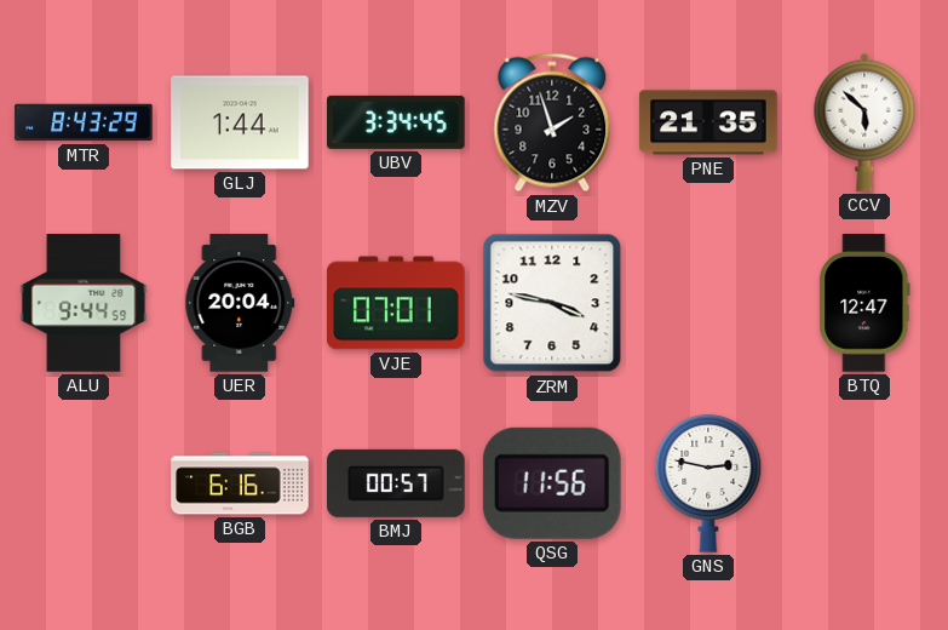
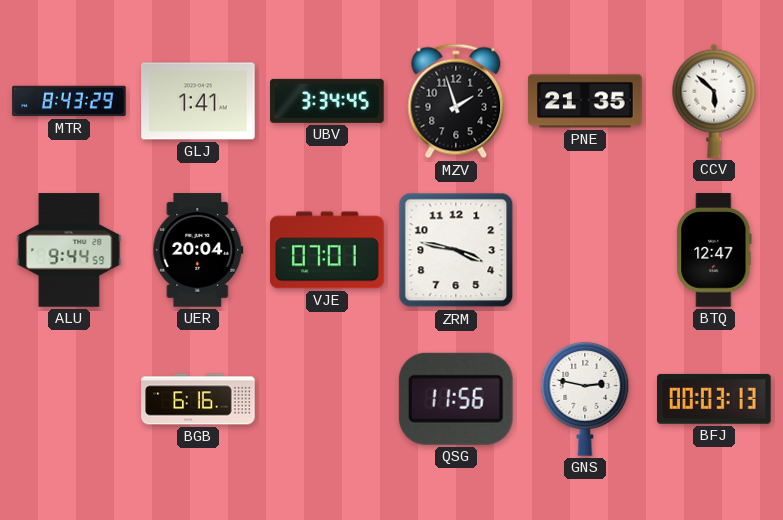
GLJ: 1:44 -> 1:41 (198, 101)
BMJ: 00:57 -> none (396, 483)
BFJ: none -> 00:03 (714, 399)
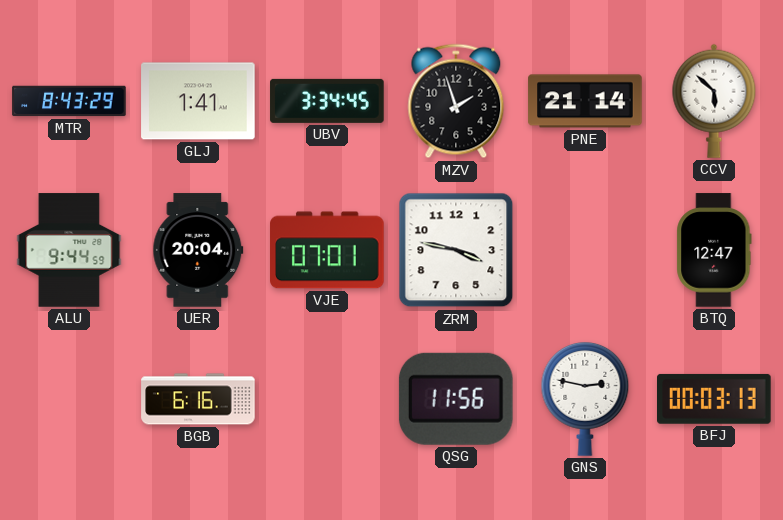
PNE: 21:35 -> 21:14 (585, 101)
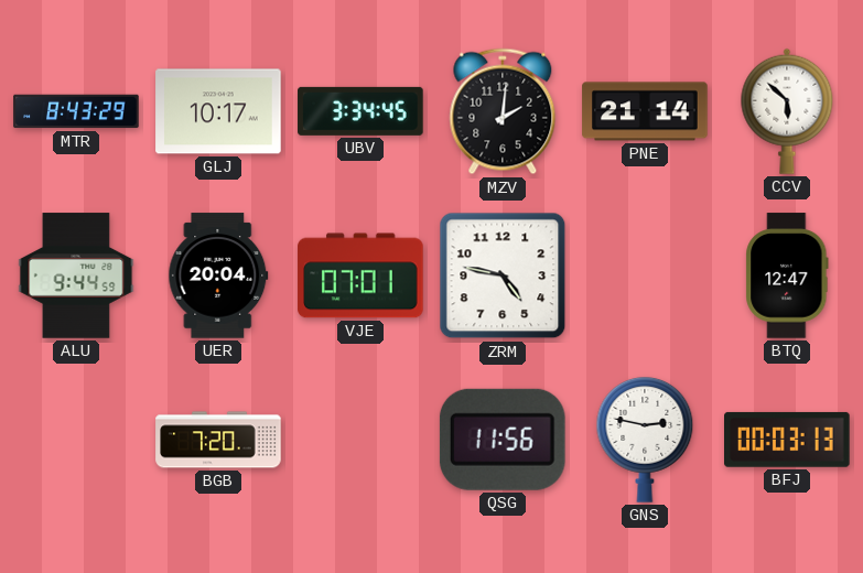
GLJ: 1:41 -> 10:17 (218, 111)
MZV: 1:57 -> 2:01 (503, 111)
ZRM: 3:47 -> 4:47 (503, 275)
BGB: 6:16 -> 7:20 (218, 440)
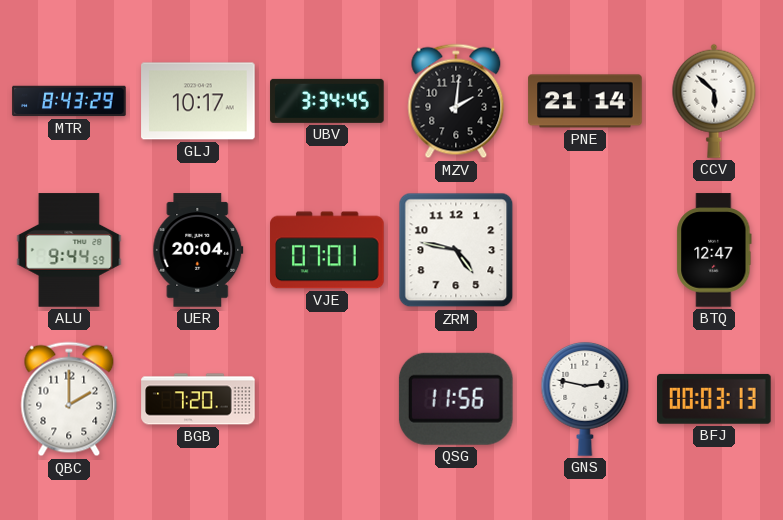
QBC: none -> 2:00 (69, 399)
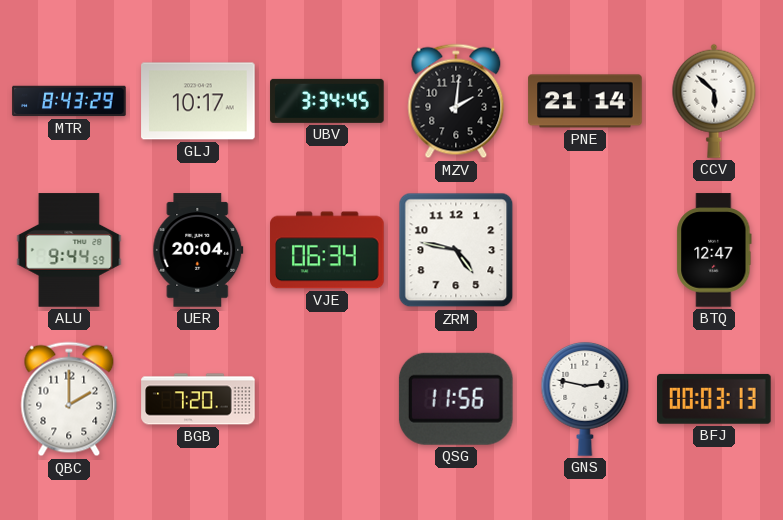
VJE: 07:01 -> 06:34 (327, 250)
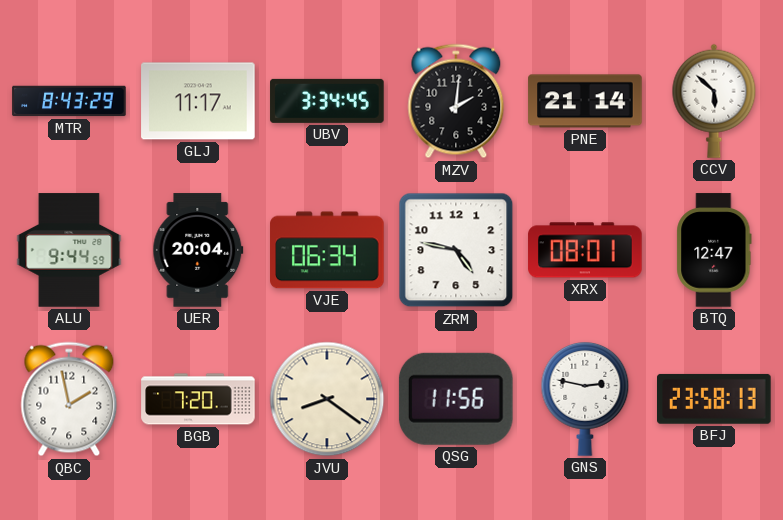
GLJ: 10:17 -> 11:17 (198, 101)
XRX: none -> 08:01 (585, 250)
QBC: 2:00 -> 1:58 (69, 399)
JVU: none -> 8:21 (327, 399)
BFJ: 00:03 -> 23:58 (714, 399)
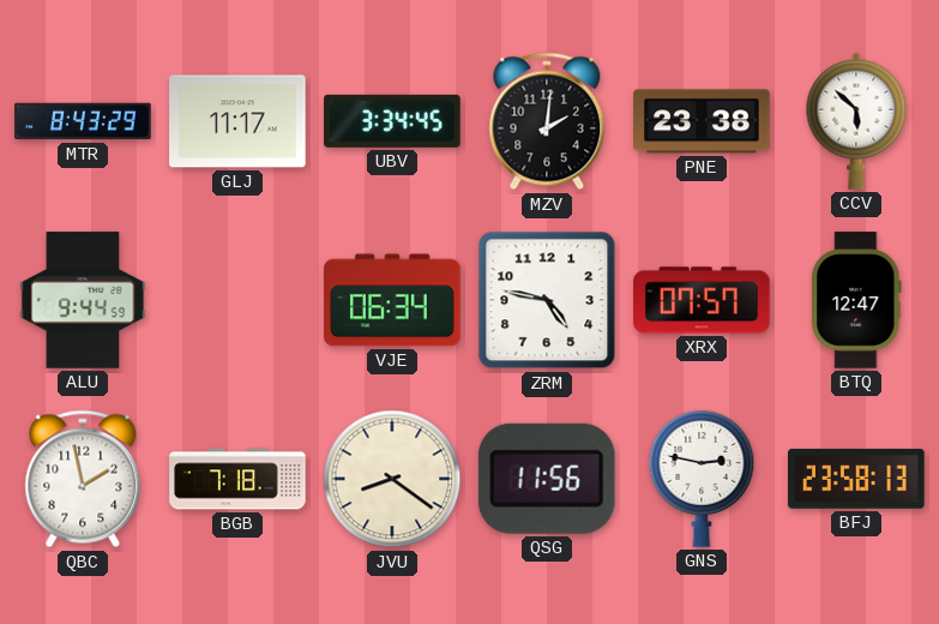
PNE: 21:14 -> 23:38 (702, 121)
UER: 20:04 -> none (198, 250)
XRX: 08:01 -> 07:57 (702, 300)
BGB: 7:20 -> 7:18 (237, 479)
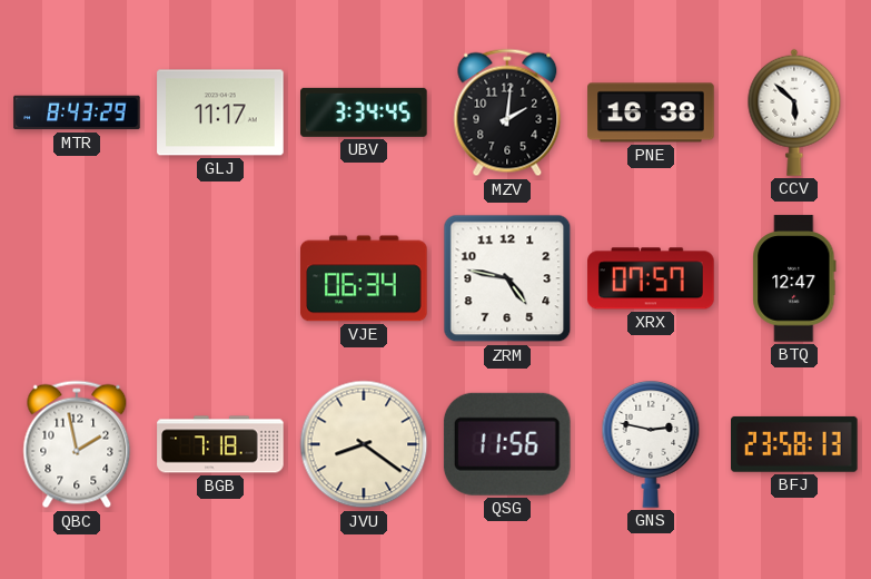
PNE: 23:38 -> 16:38 (651, 112)
ALU: 9:44 -> none (83, 300)
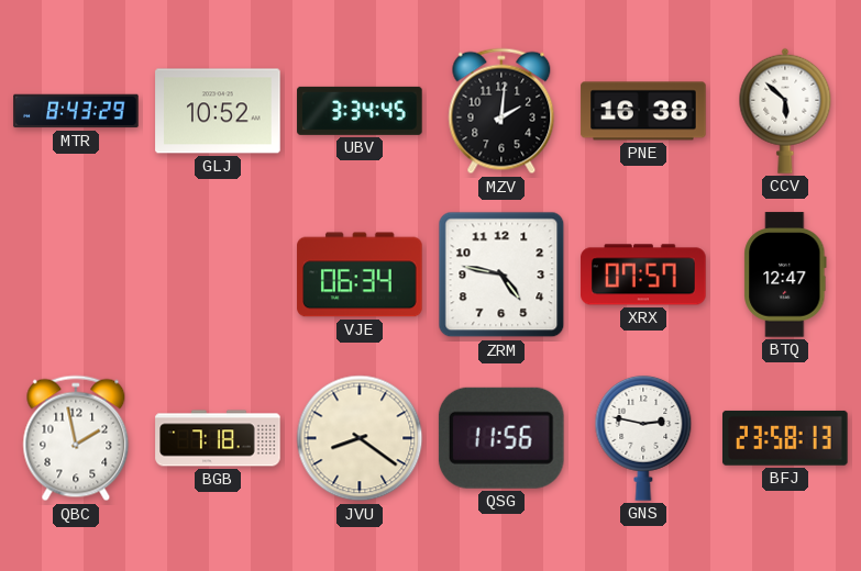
GLJ: 11:17 -> 10:52 (218, 111)
